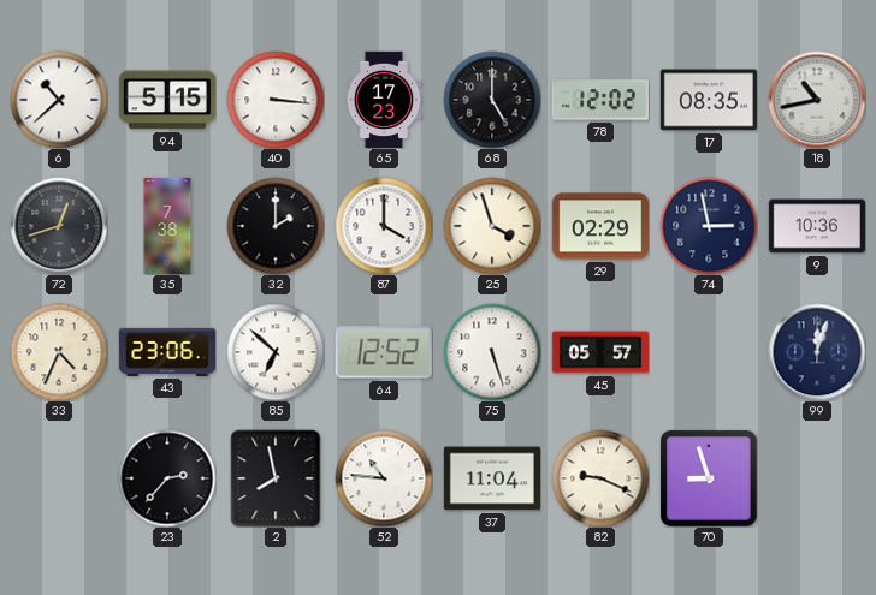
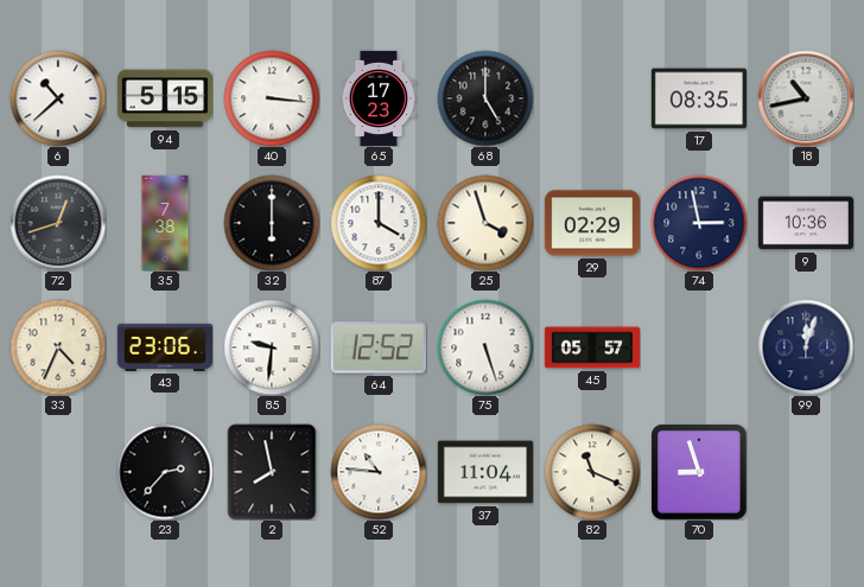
78: 12:02 -> none (600, 100)
32: 2:00 -> 6:00 (272, 223)
85: 6:52 -> 9:31 (272, 347)
82: 9:19 -> 11:19 (592, 472)
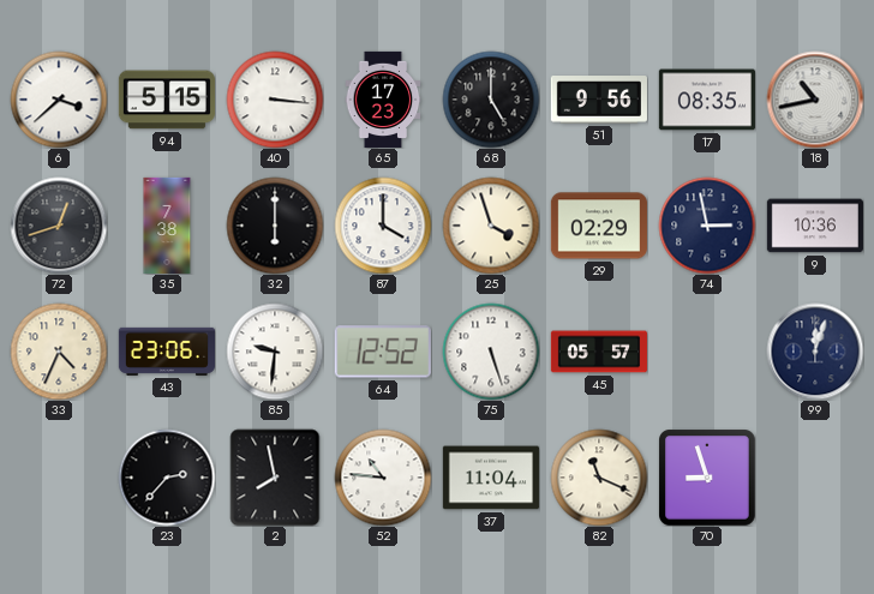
6: 10:38 -> 3:38 (59, 100)
51: none -> 9:56 (599, 100)
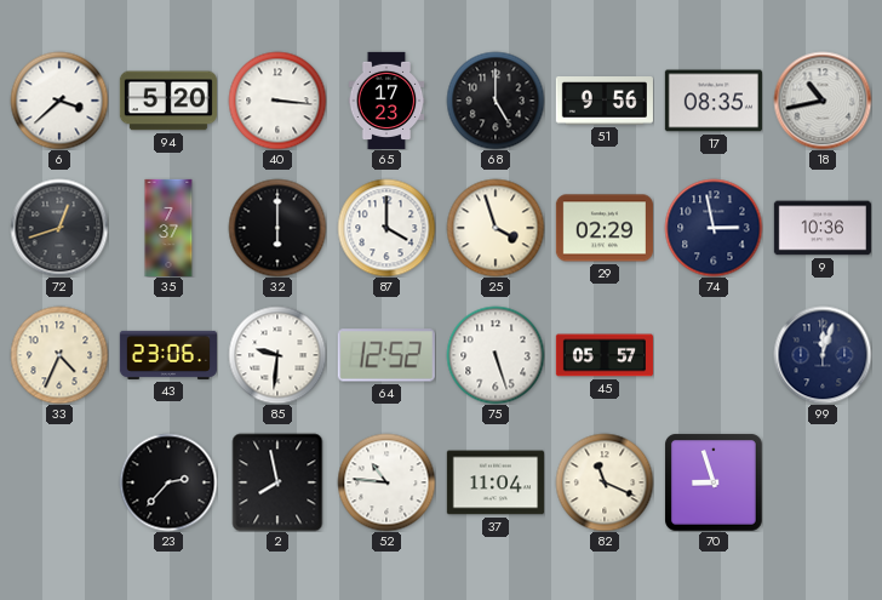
94: 5:15 -> 5:20 (168, 101)
35: 7:38 -> 7:37 (168, 227)
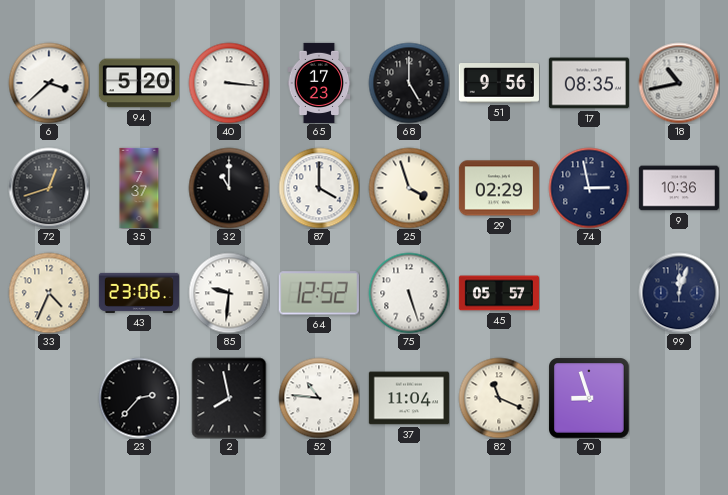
32: 6:00 -> 11:00 (229, 188)
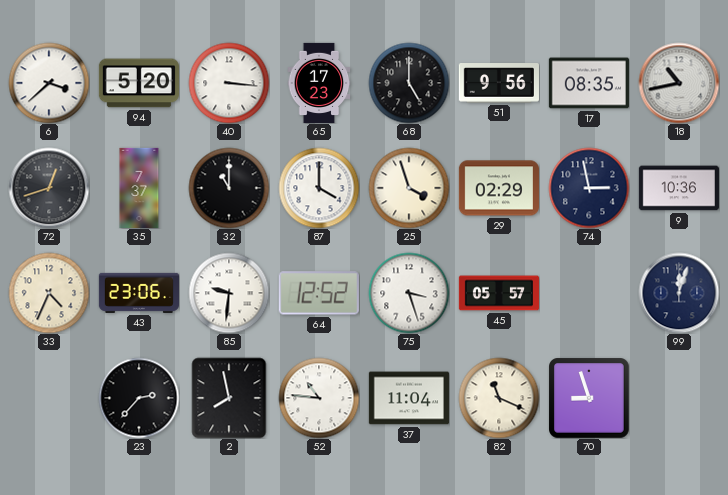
75: 5:27 -> 3:27 (409, 293)
